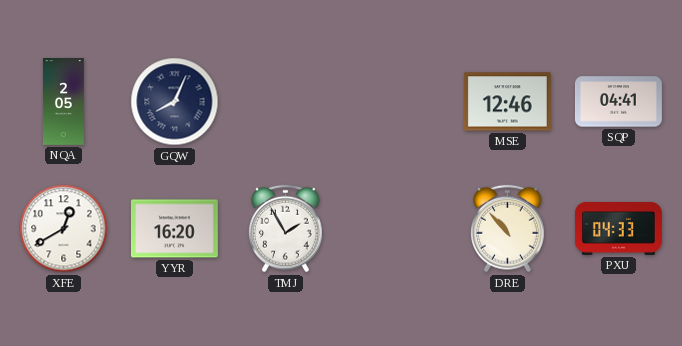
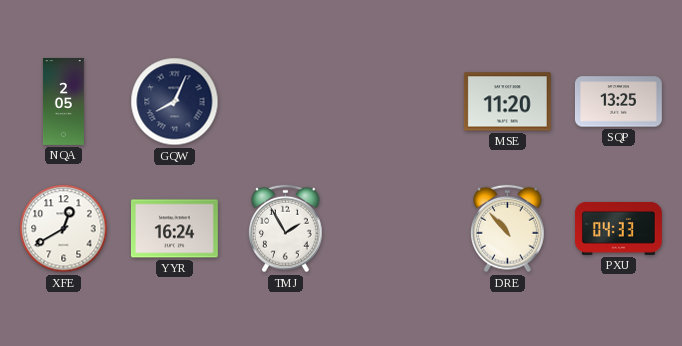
MSE: 12:46 -> 11:20 (507, 102)
SQP: 04:41 -> 13:25 (618, 102)
YYR: 16:20 -> 16:24 (174, 229)
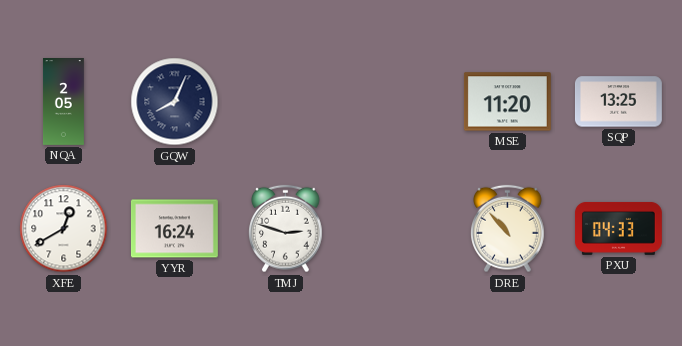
TMJ: 1:55 -> 2:48 (286, 229)
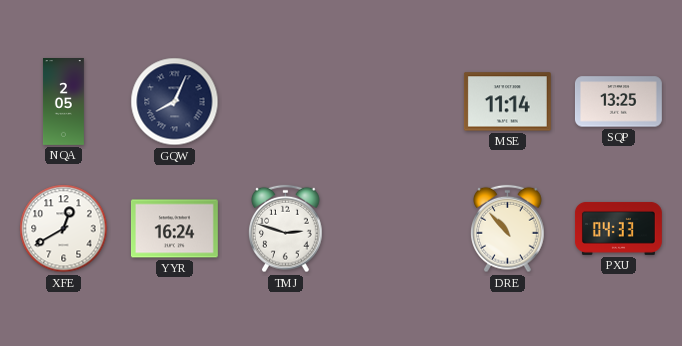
MSE: 11:20 -> 11:14 (507, 102)
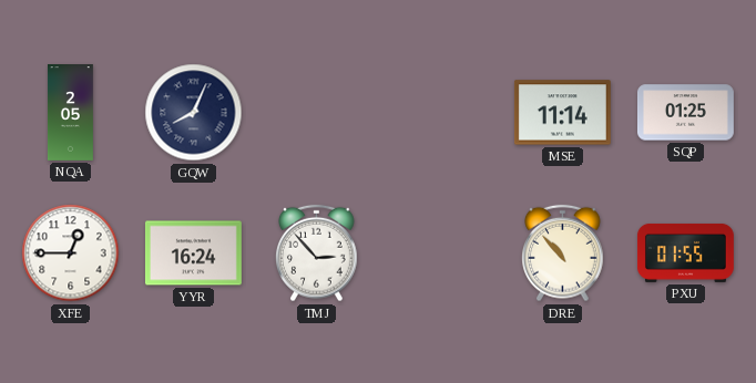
SQP: 13:25 -> 01:25 (685, 113)
XFE: 12:40 -> 12:45 (71, 253)
TMJ: 2:48 -> 2:53 (317, 253)
PXU: 04:33 -> 01:55 (685, 252)
